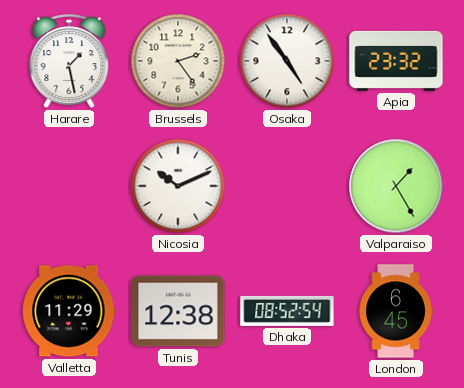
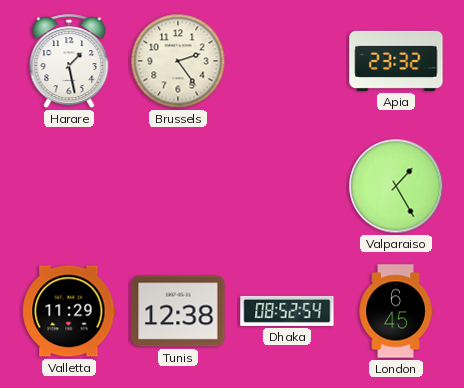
Osaka: 4:54 -> none (287, 61)
Nicosia: 10:11 -> none (178, 186)
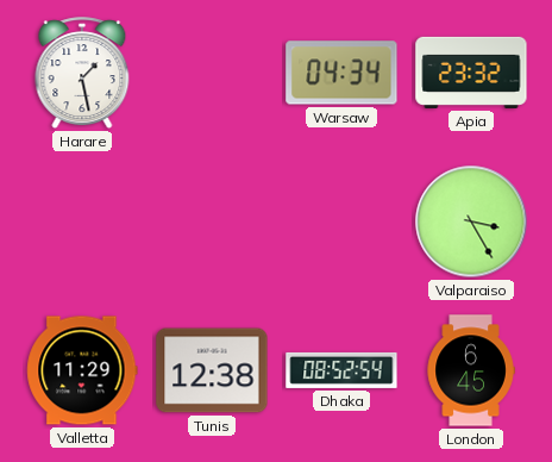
Brussels: 2:24 -> none (178, 61)
Warsaw: none -> 04:34 (341, 73)
Valparaiso: 1:25 -> 3:25 (471, 221)
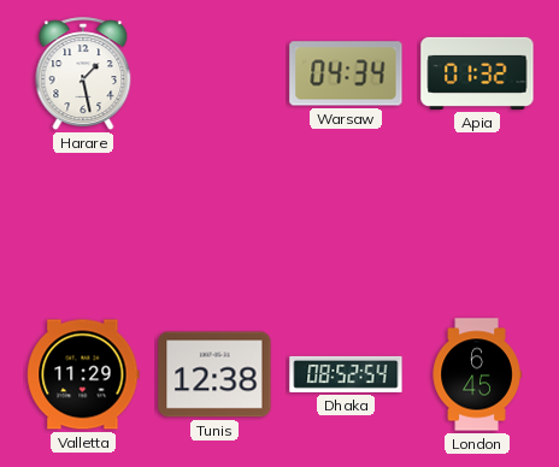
Apia: 23:32 -> 01:32 (477, 73)
Valparaiso: 3:25 -> none (471, 221)
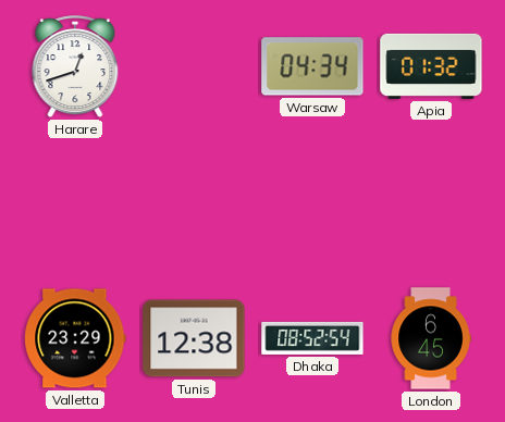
Harare: 1:28 -> 12:42 (75, 67)
Valletta: 11:29 -> 23:29 (75, 338)
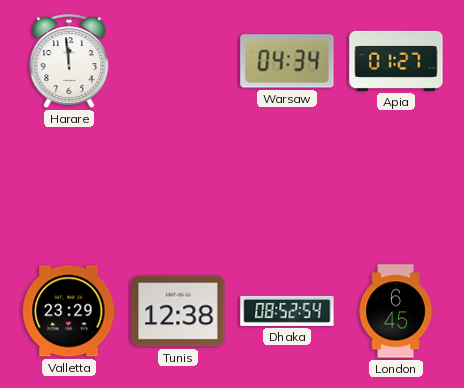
Harare: 12:42 -> 11:59 (69, 62)
Apia: 01:32 -> 01:27 (396, 61)
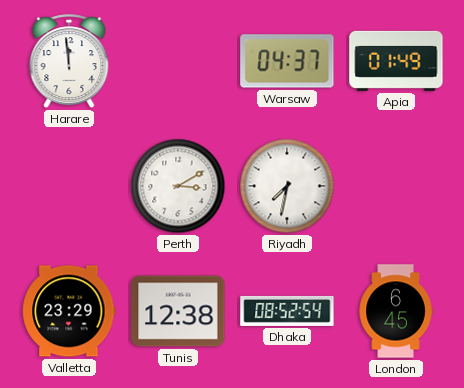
Warsaw: 04:34 -> 04:37 (287, 61)
Apia: 01:27 -> 01:49 (396, 61)
Perth: none -> 3:10 (178, 186)
Riyadh: none -> 7:32 (287, 186)
